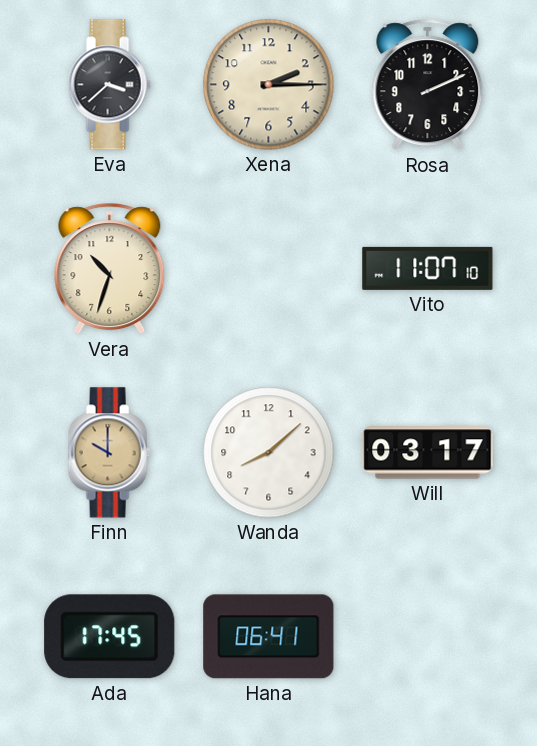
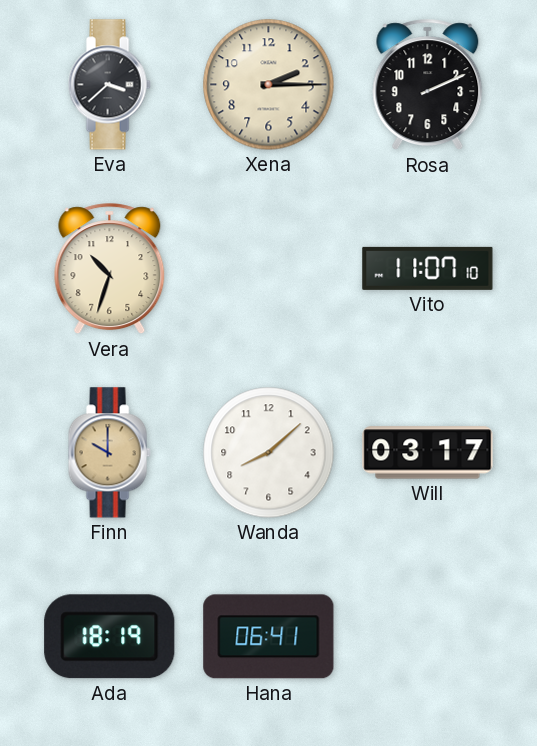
Ada: 17:45 -> 18:19 (110, 637)
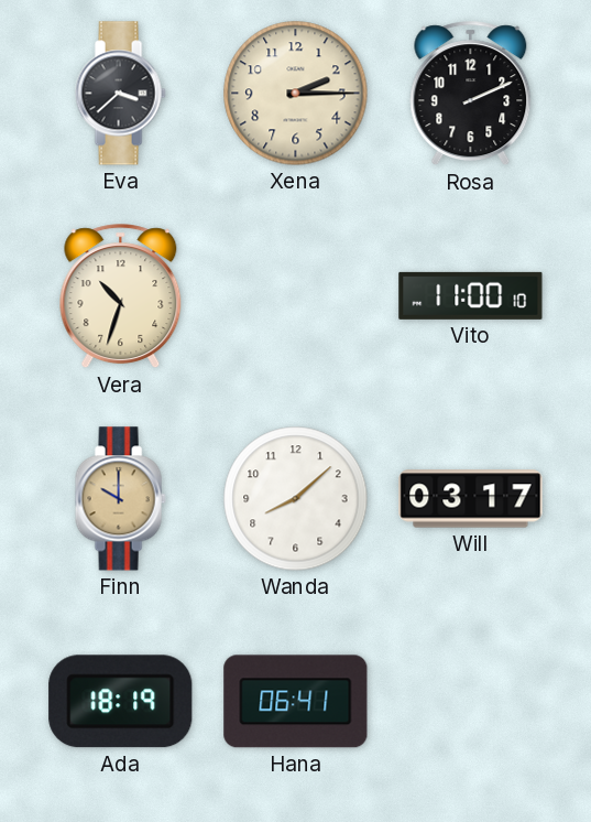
Vito: 11:07 -> 11:00 (471, 295)
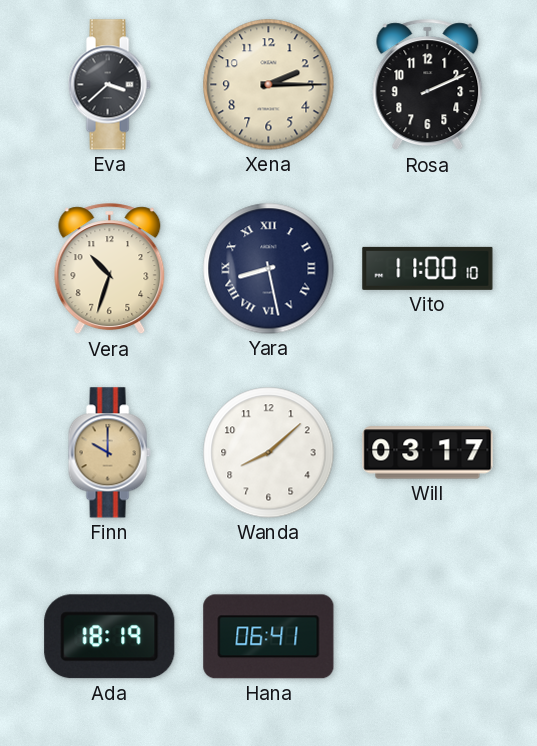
Yara: none -> 8:28 (269, 269)
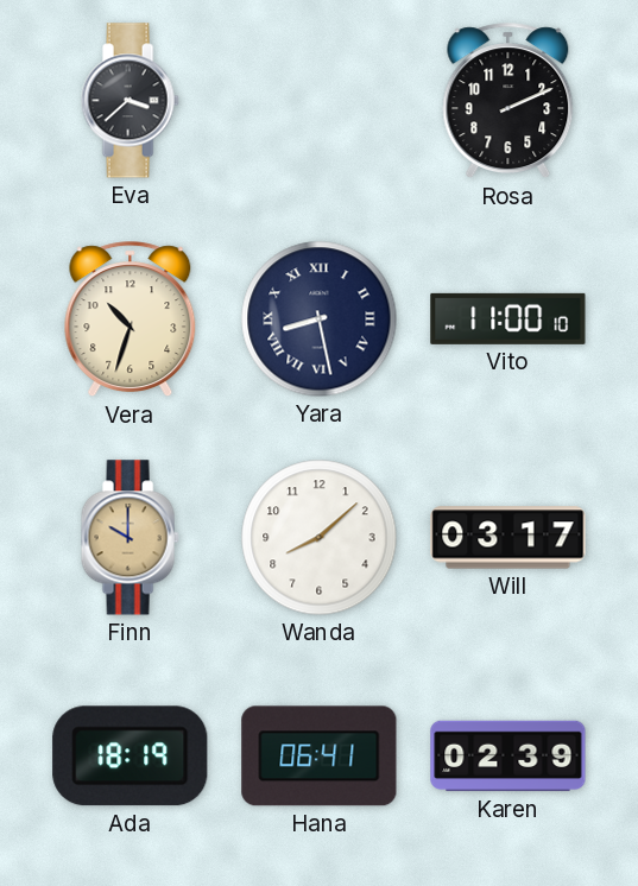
Xena: 2:15 -> none (269, 85)
Karen: none -> 02:39 (508, 757)
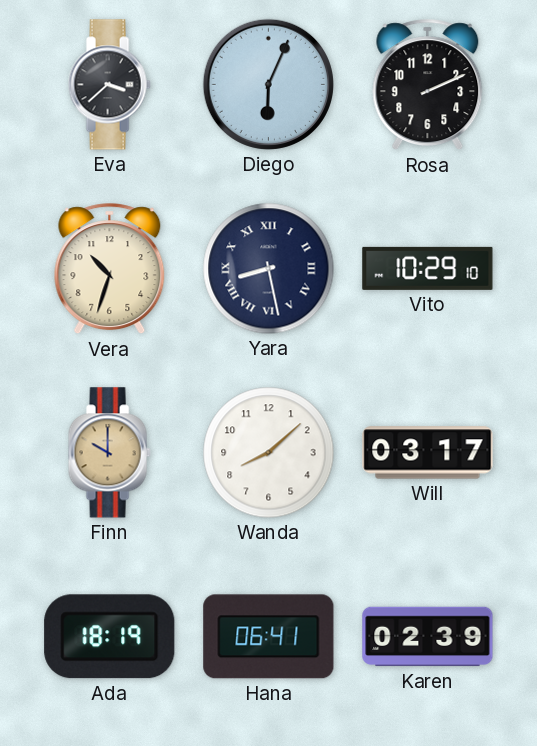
Diego: none -> 6:04 (268, 84)
Vito: 11:00 -> 10:29 (428, 268)
